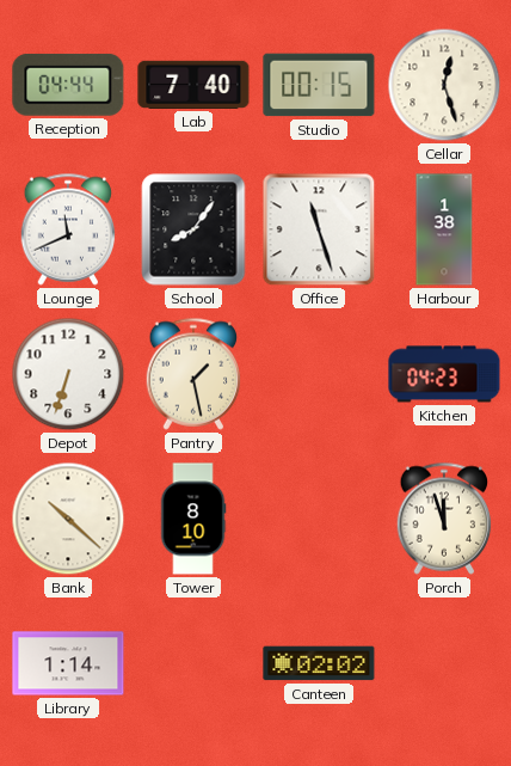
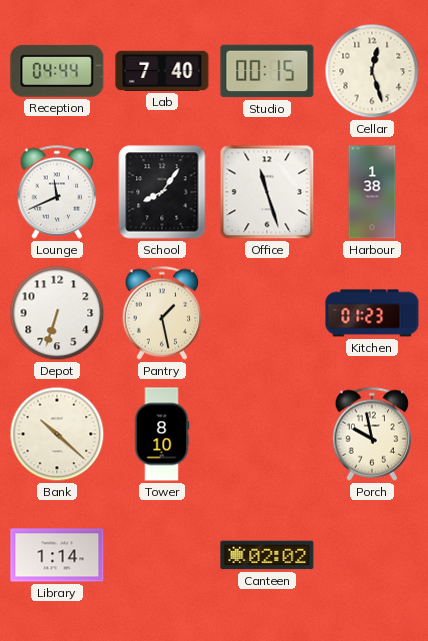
Kitchen: 04:23 -> 01:23 (372, 313)
Porch: 11:57 -> 9:58 (372, 434)
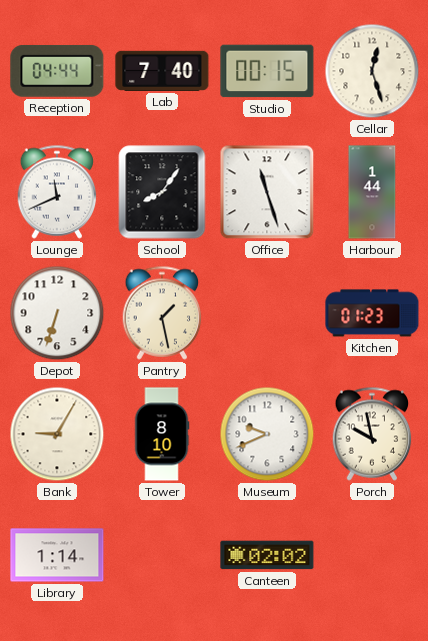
Harbour: 1:38 -> 1:44 (372, 192)
Bank: 10:22 -> 9:05 (57, 434)
Museum: none -> 9:41 (267, 434)
